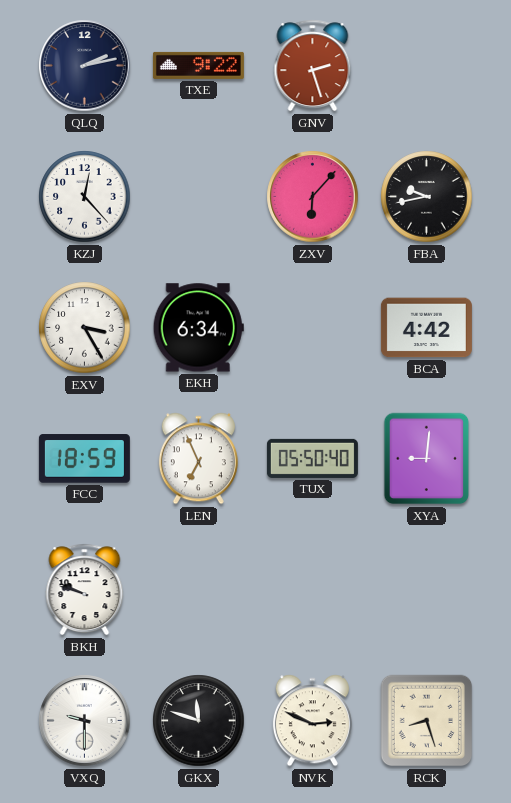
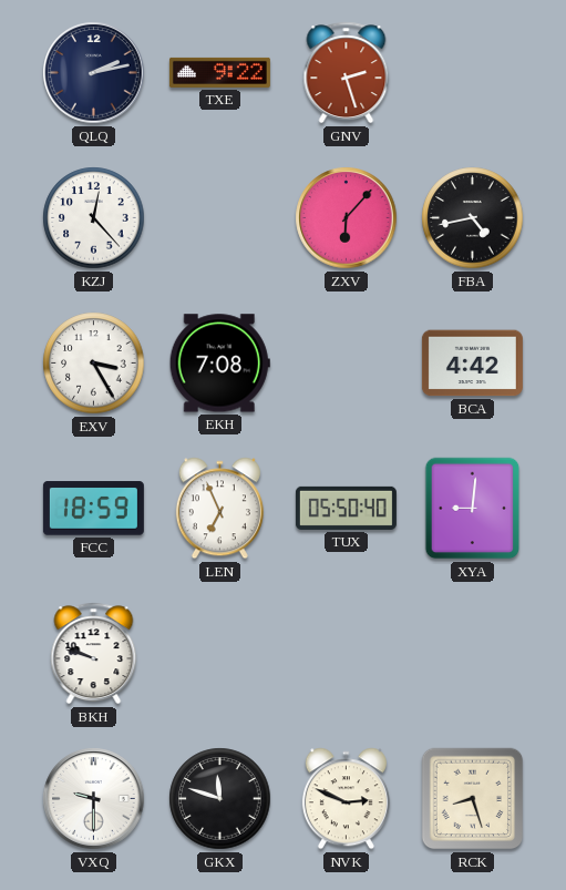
FBA: 9:43 -> 4:43 (473, 218)
EKH: 6:34 -> 7:08 (219, 364)
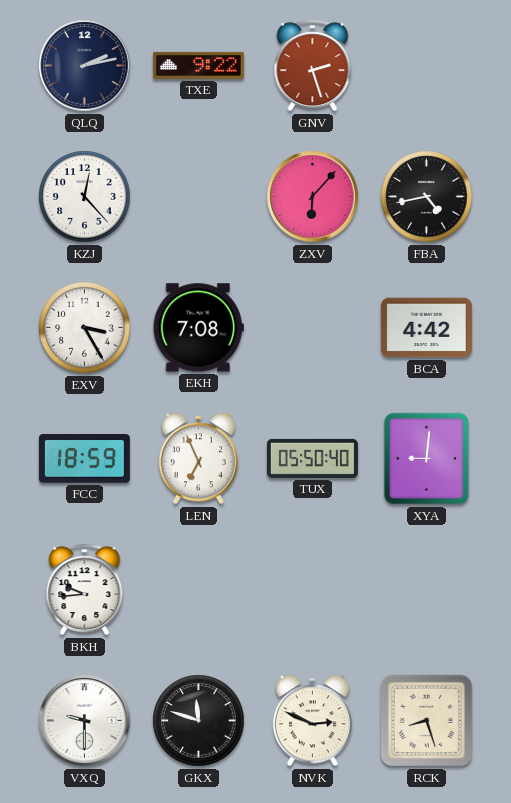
BKH: 9:48 -> 9:44 (85, 590)
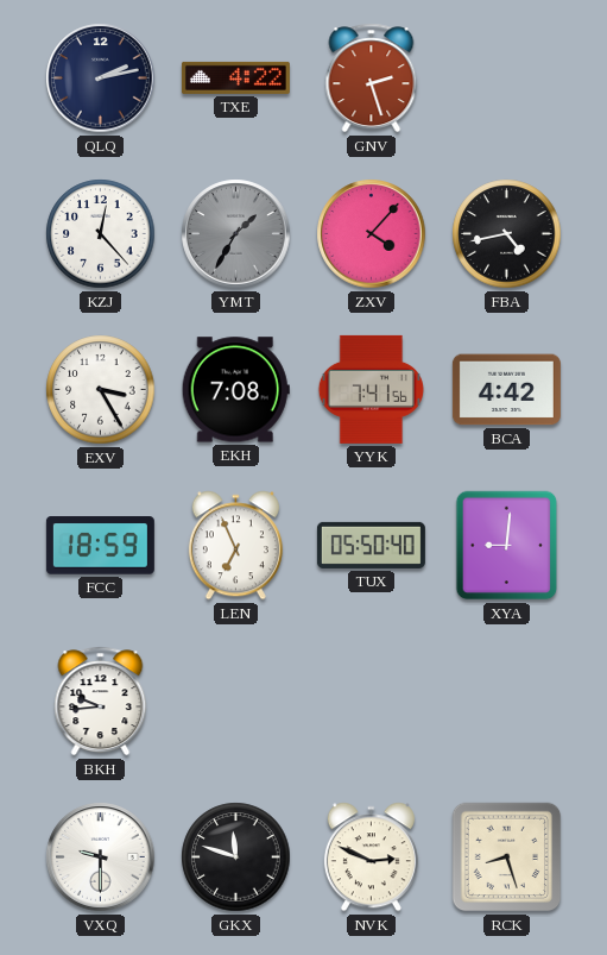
TXE: 9:22 -> 4:22 (235, 77)
YMT: none -> 1:35 (236, 234)
ZXV: 6:07 -> 4:07 (372, 234)
YYK: none -> 7:41 (371, 389)
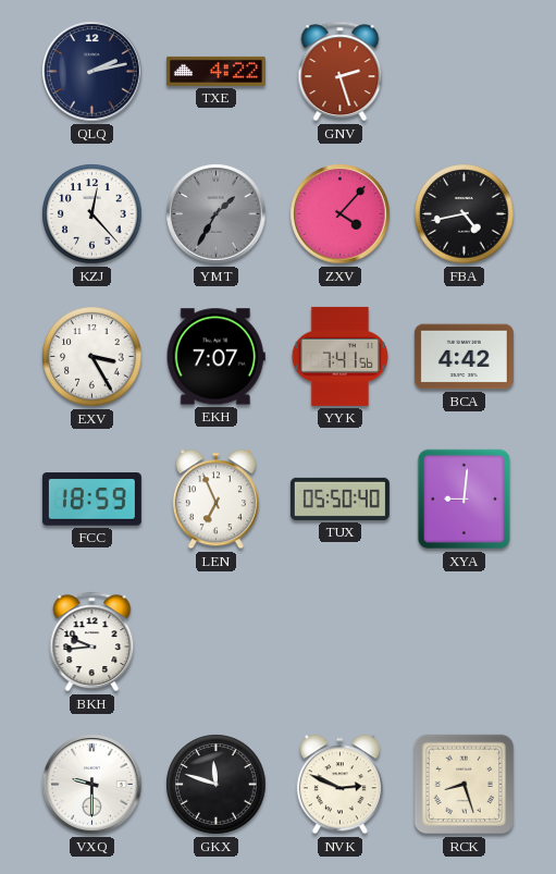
EKH: 7:08 -> 7:07 (215, 357)
